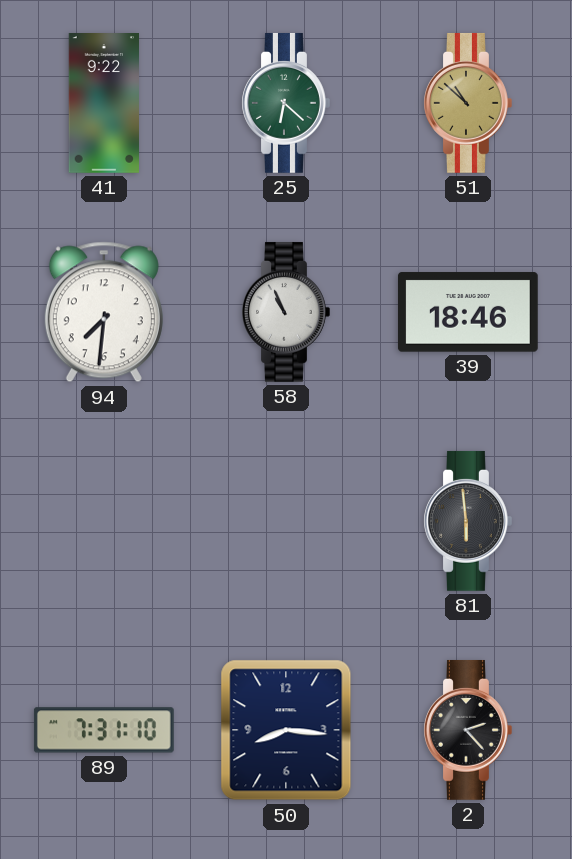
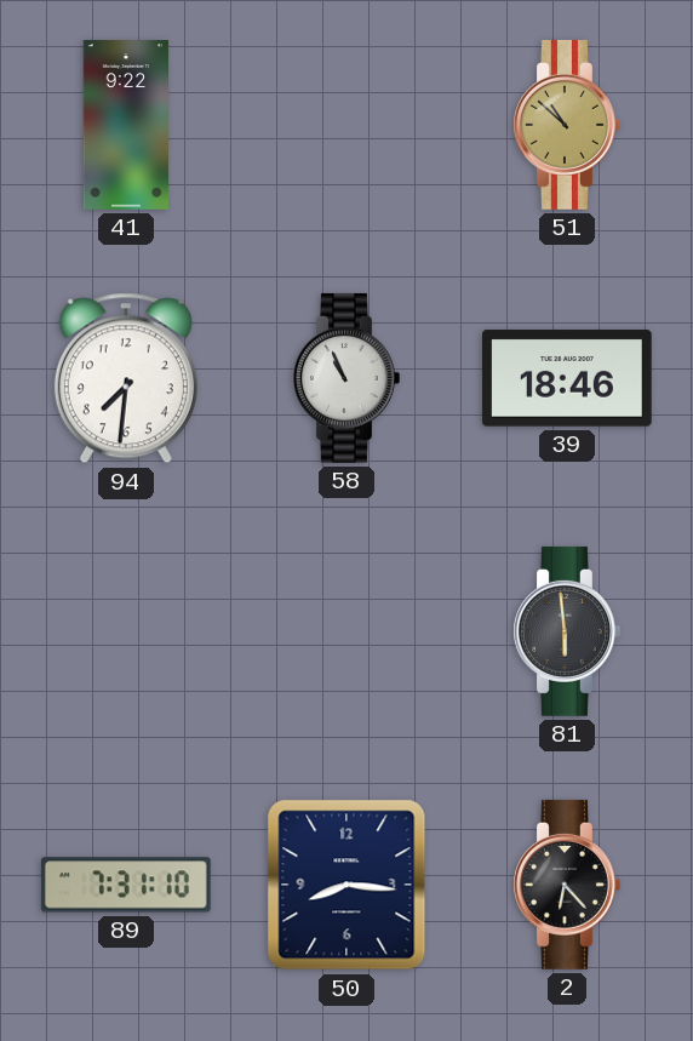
25: 6:22 -> none (286, 103)
2: 2:23 -> 6:23 (567, 885)
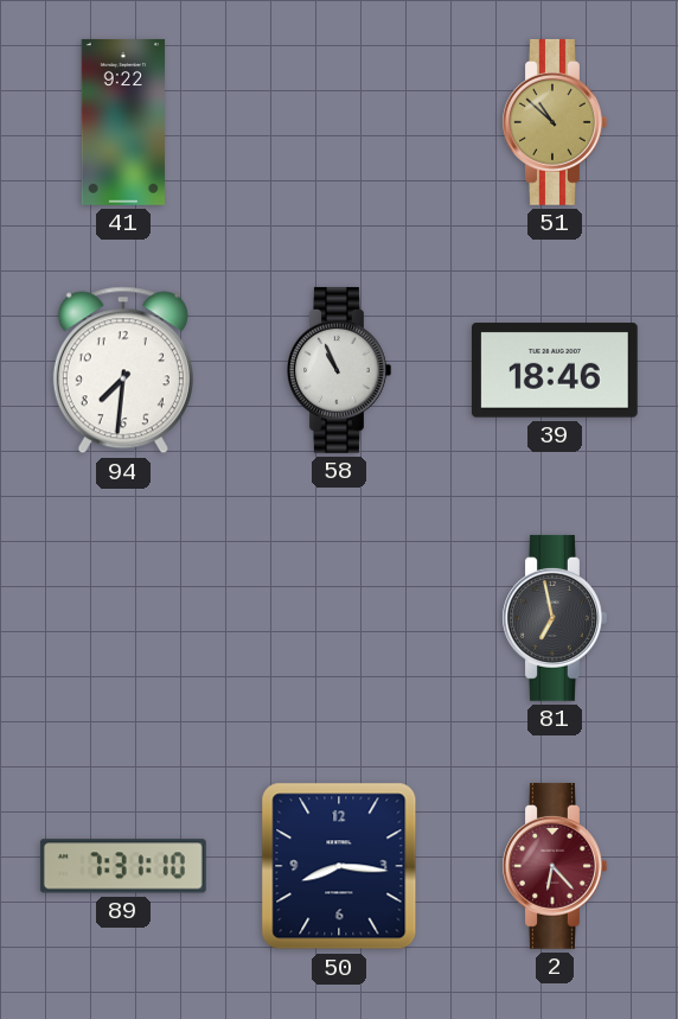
81: 5:59 -> 6:58 (555, 618)
2 dial: black -> burgundy (555, 866)
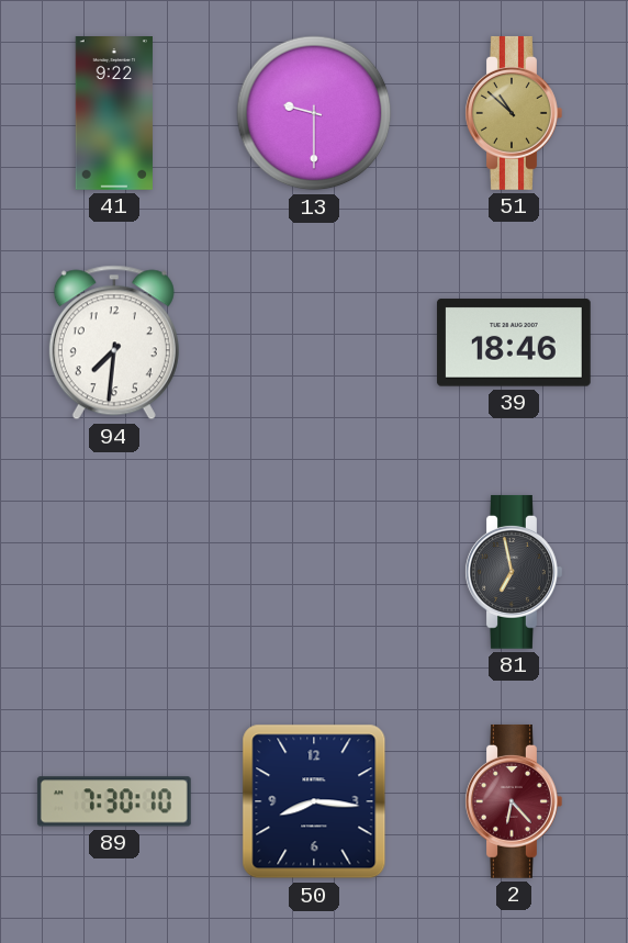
13: none -> 9:30 (314, 113)
58: 10:56 -> none (339, 370)
89: 7:31 -> 7:30 (114, 801)
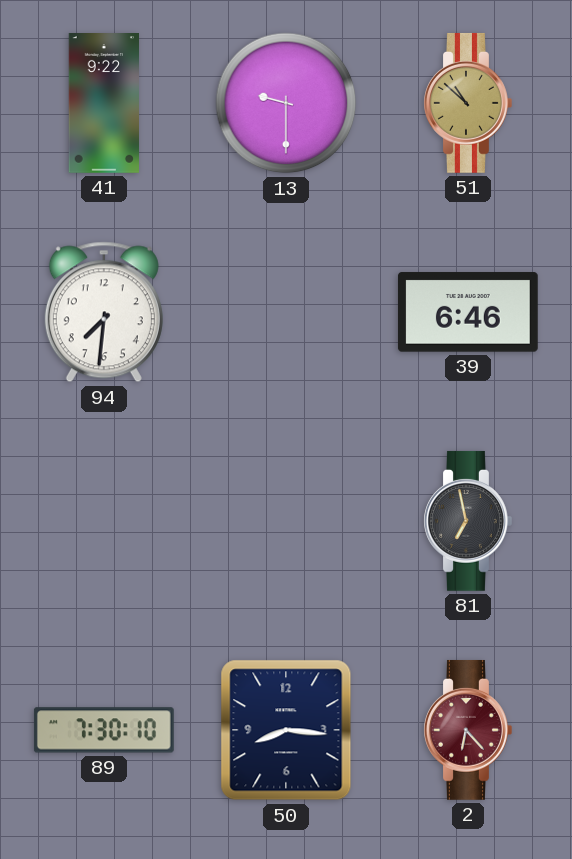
39: 18:46 -> 6:46 (468, 312)
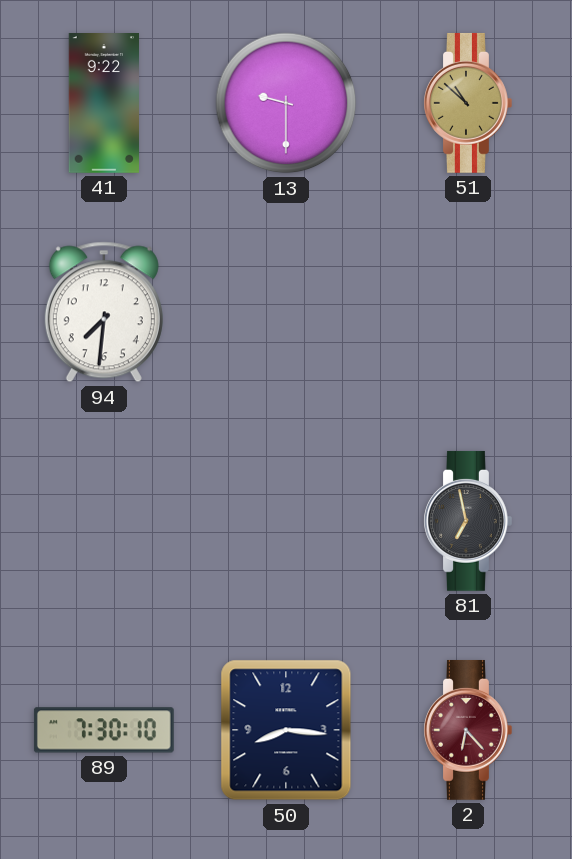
39: 6:46 -> none (468, 312)
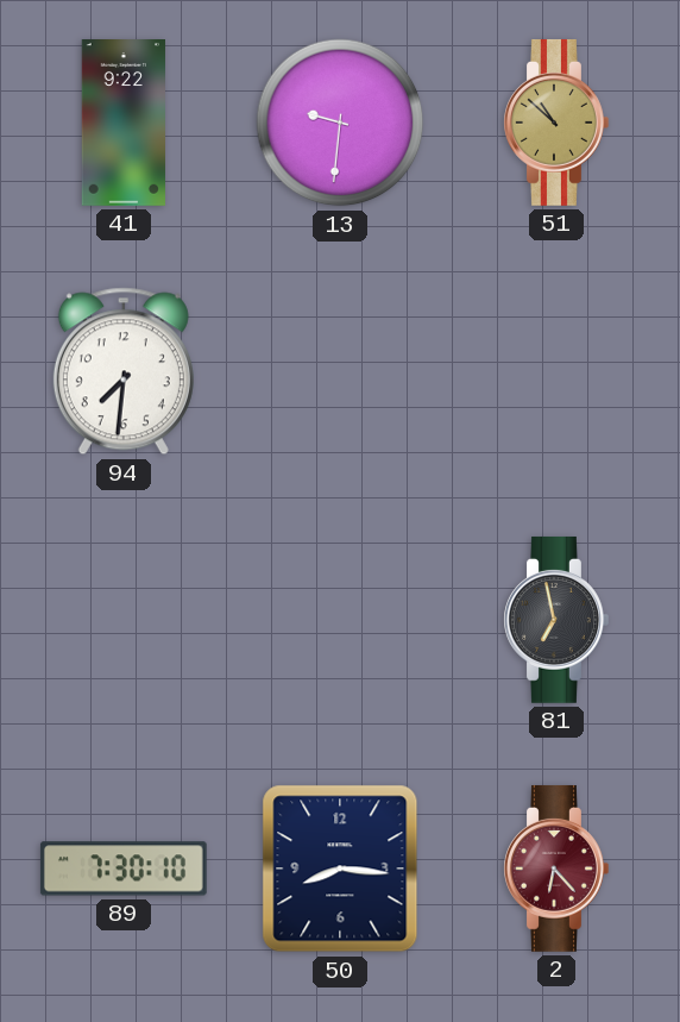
13: 9:30 -> 9:31 (340, 123)
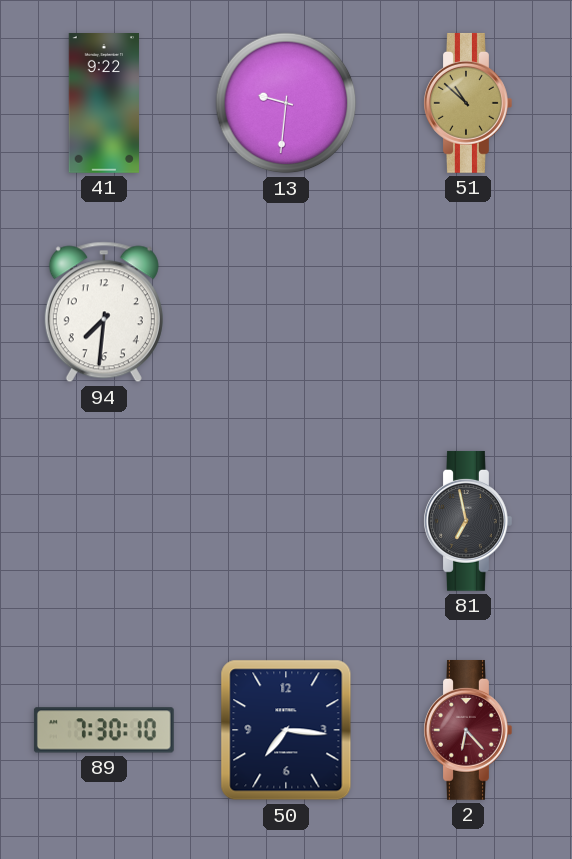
50: 8:16 -> 7:16 (286, 730)
